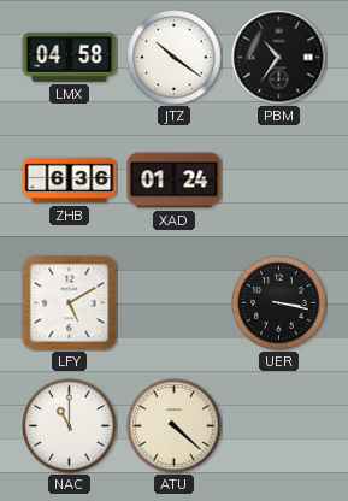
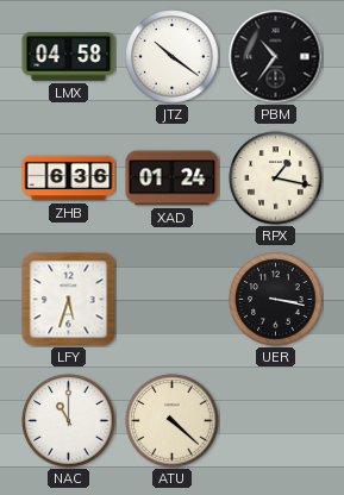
RPX: none -> 1:17 (276, 178)
LFY: 5:10 -> 5:33 (69, 300)
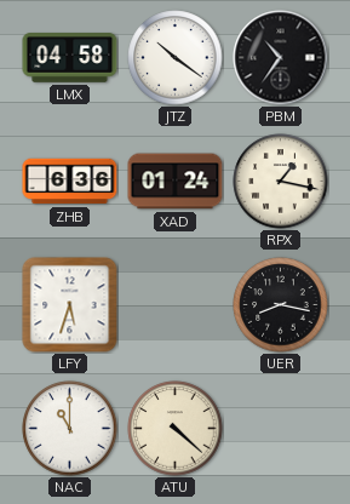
UER: 3:17 -> 8:17 (281, 305)
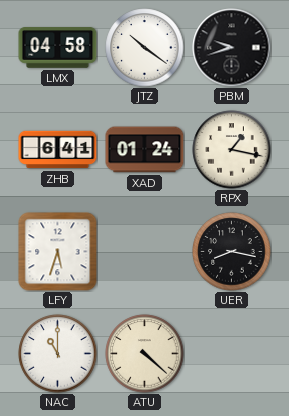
PBM: 10:36 -> 9:42 (232, 48)
ZHB: 6:36 -> 6:41 (58, 150)
